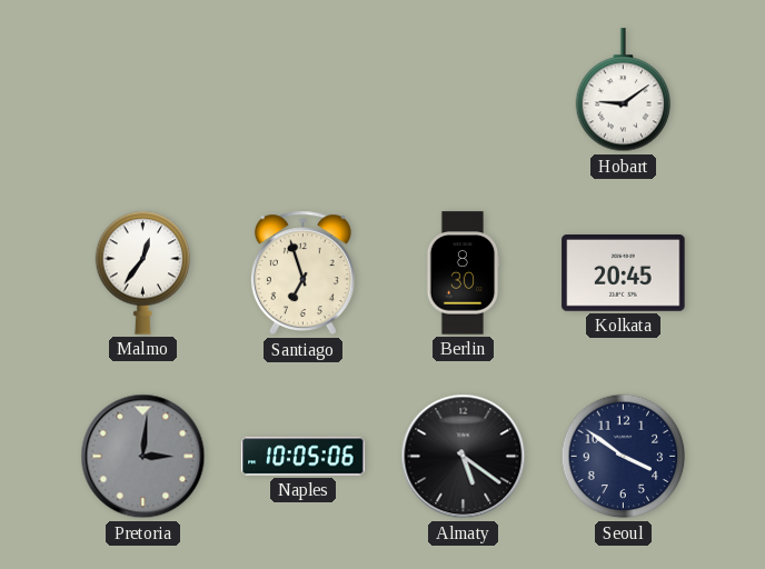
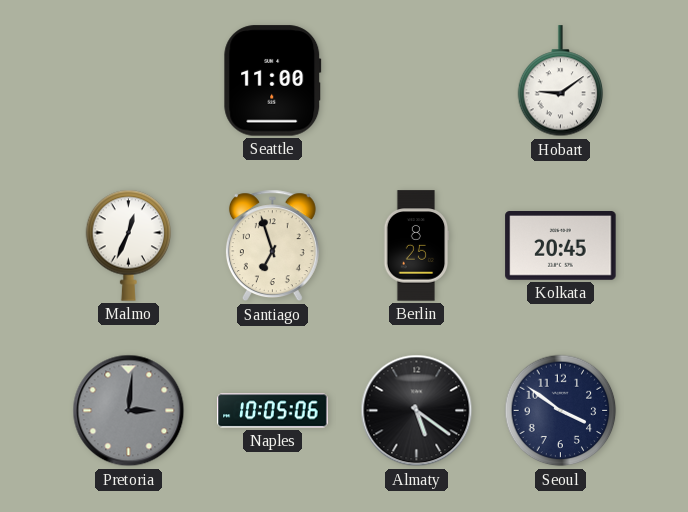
Seattle: none -> 11:00 (273, 81)
Malmo: 12:36 -> 12:34 (129, 245)
Berlin: 8:30 -> 8:25 (416, 246)
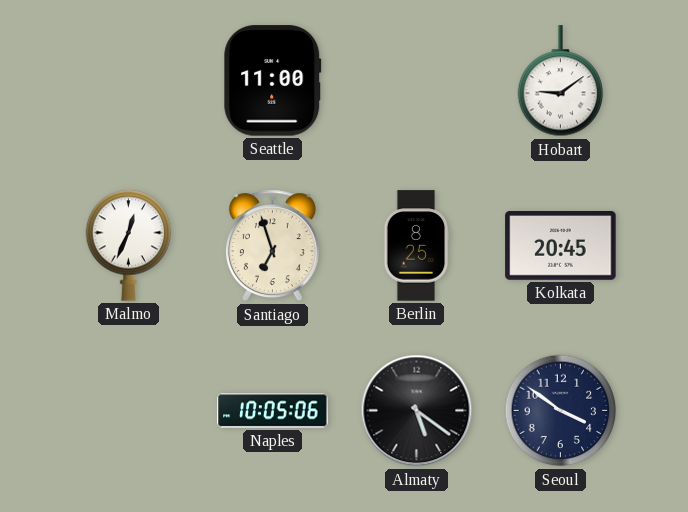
Pretoria: 3:01 -> none (129, 411)
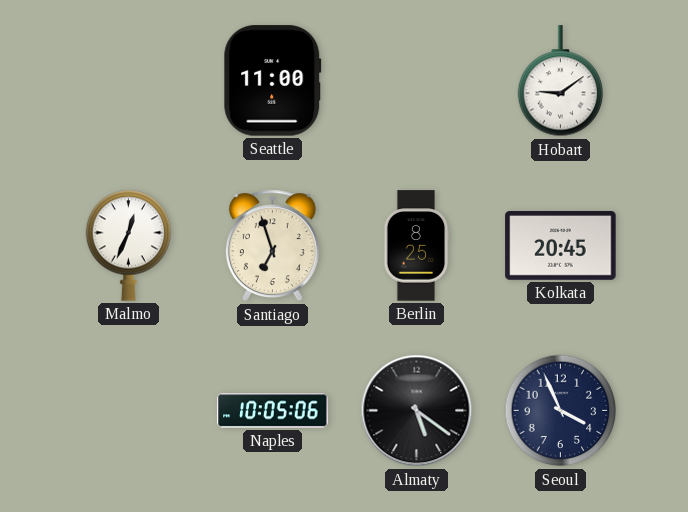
Seoul: 3:51 -> 3:56 (561, 411)
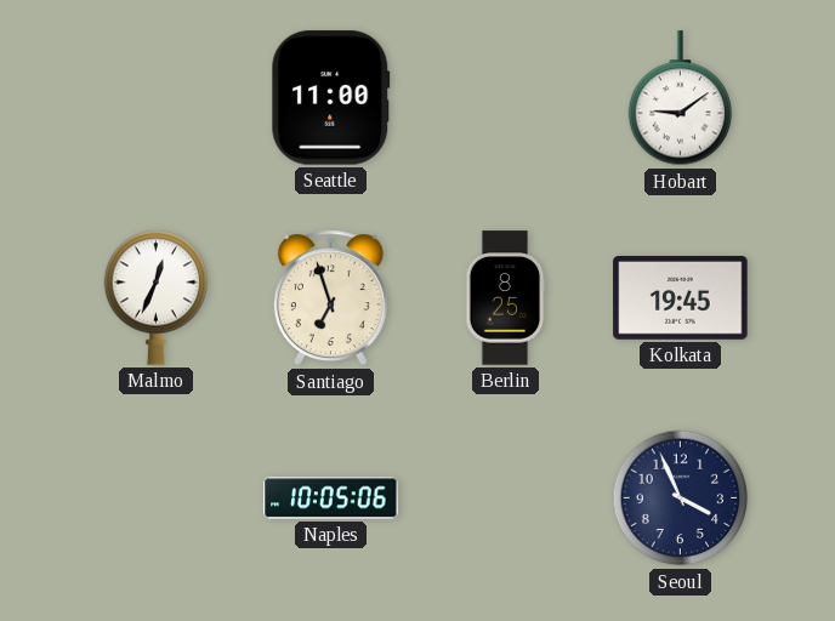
Kolkata: 20:45 -> 19:45 (681, 298)
Almaty: 5:21 -> none (417, 411)
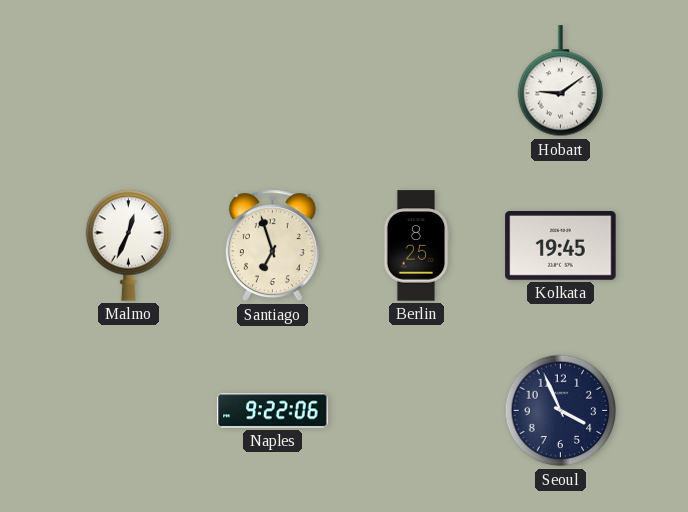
Seattle: 11:00 -> none (331, 98)
Naples: 10:05 -> 9:22 (273, 411)
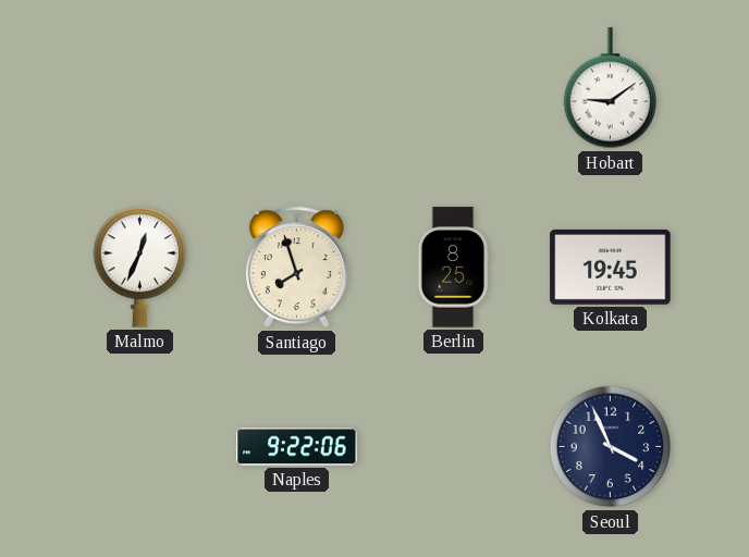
Santiago: 6:57 -> 7:57 (296, 268)
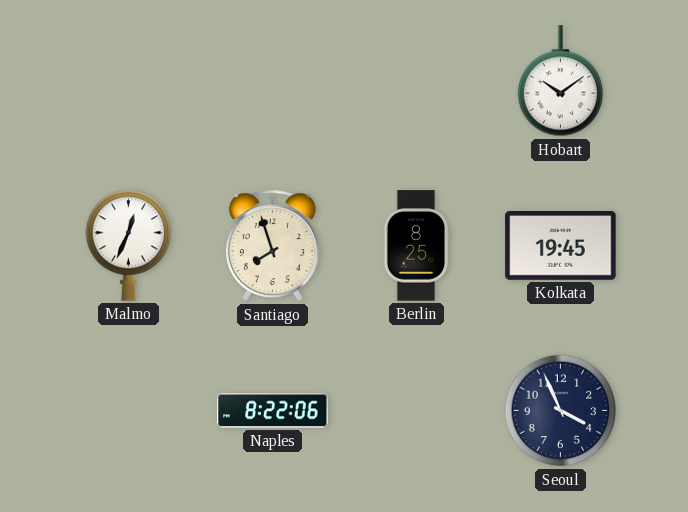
Hobart: 9:09 -> 10:09 (561, 81)
Naples: 9:22 -> 8:22 (273, 411)
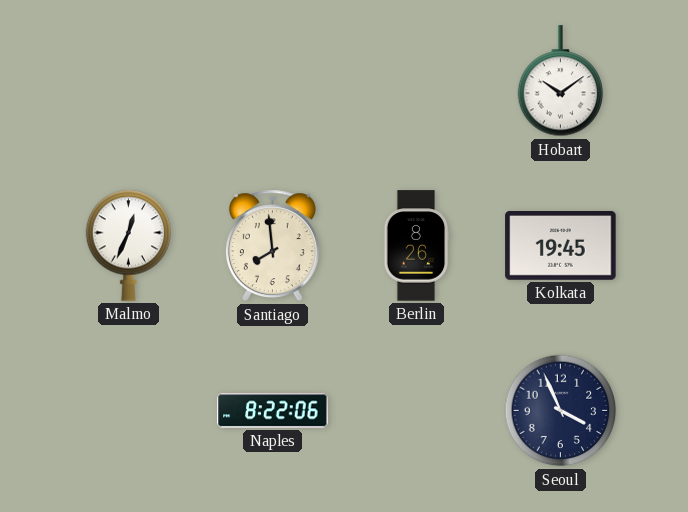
Santiago: 7:57 -> 7:59 (272, 246)
Berlin: 8:25 -> 8:26 (416, 246)
